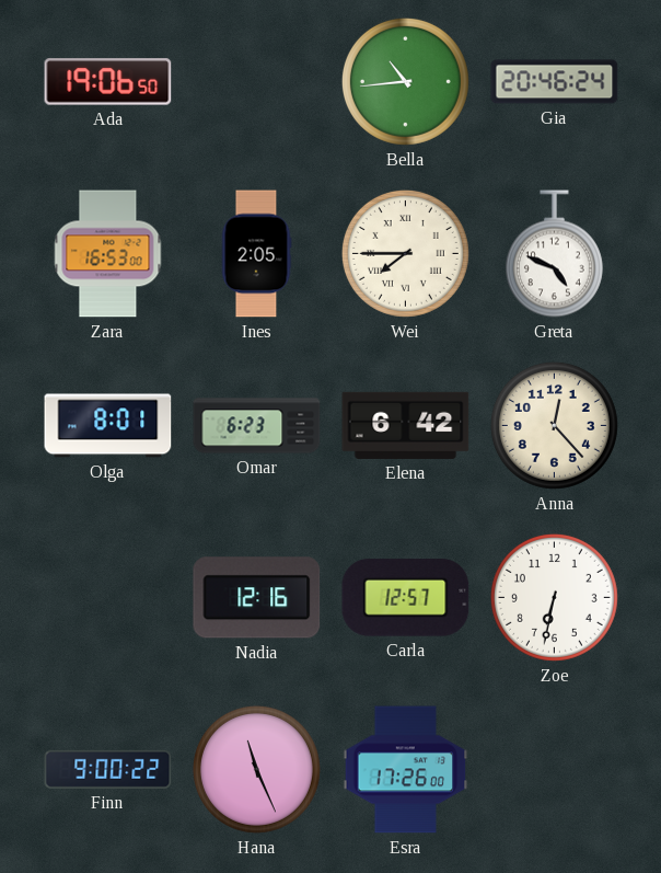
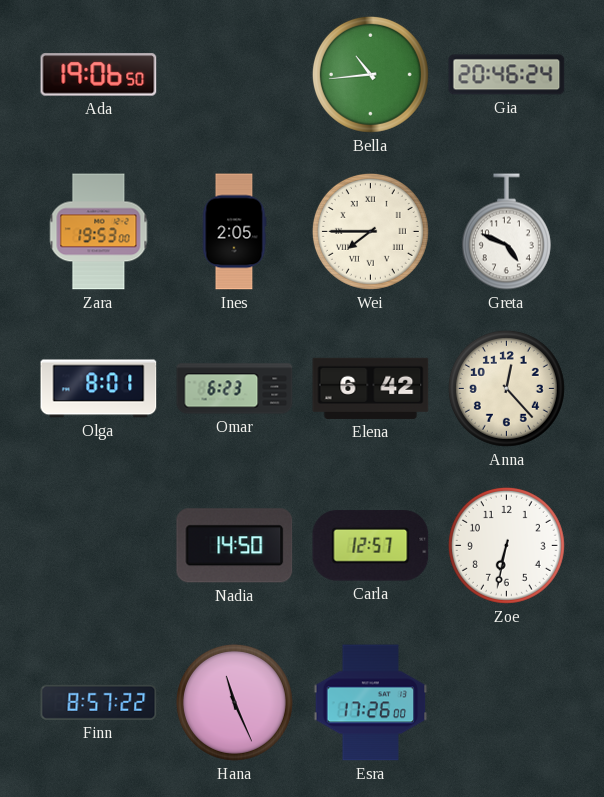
Zara: 16:53 -> 19:53 (99, 232)
Nadia: 12:16 -> 14:50 (235, 546)
Finn: 9:00 -> 8:57 (99, 702)
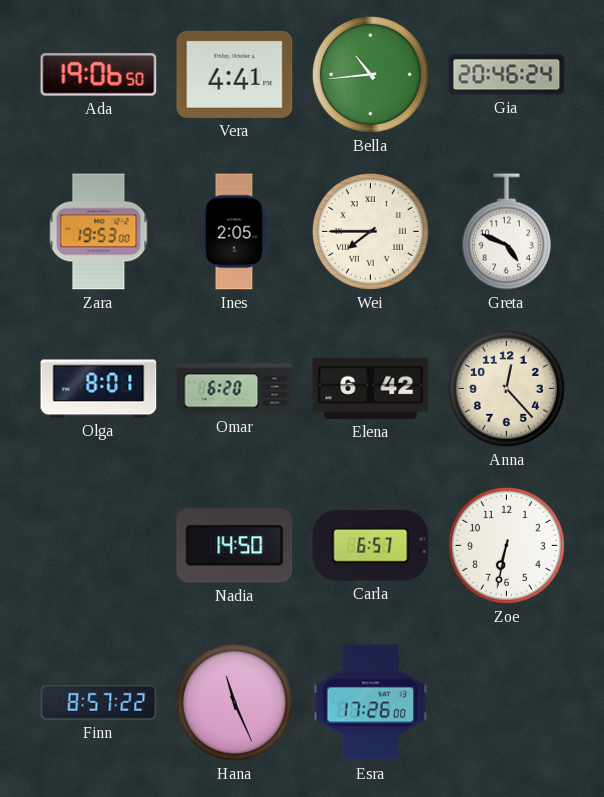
Vera: none -> 4:41 (235, 74)
Omar: 6:23 -> 6:20 (235, 389)
Carla: 12:57 -> 6:57 (371, 546)
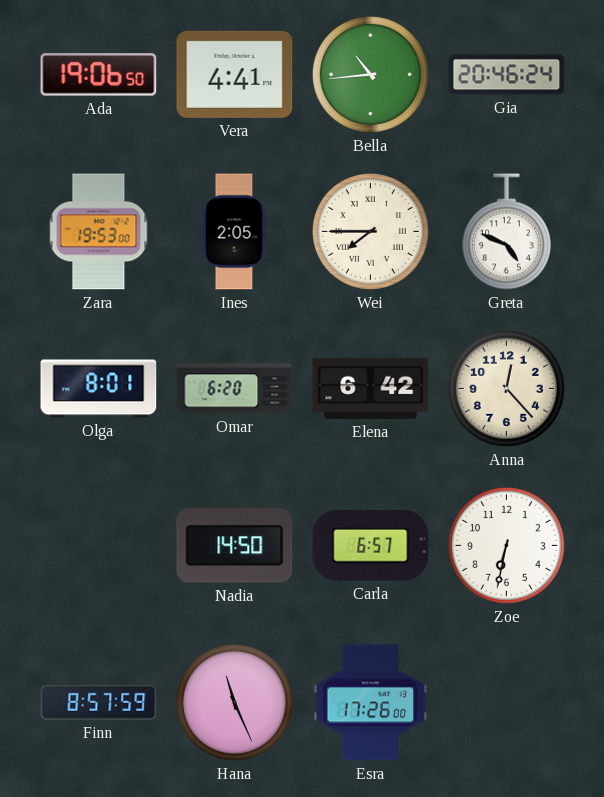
Finn: 8:57:22 -> 8:57:59 (99, 702)
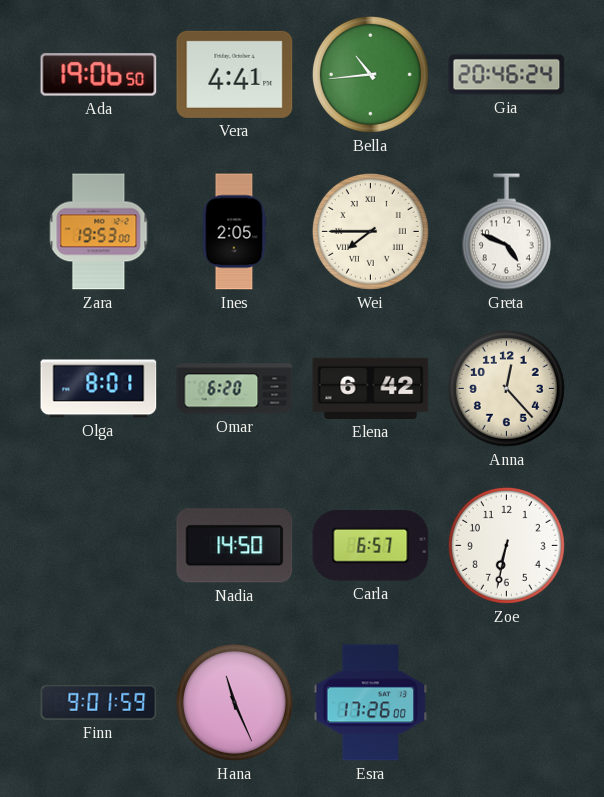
Finn: 8:57 -> 9:01 (99, 702)
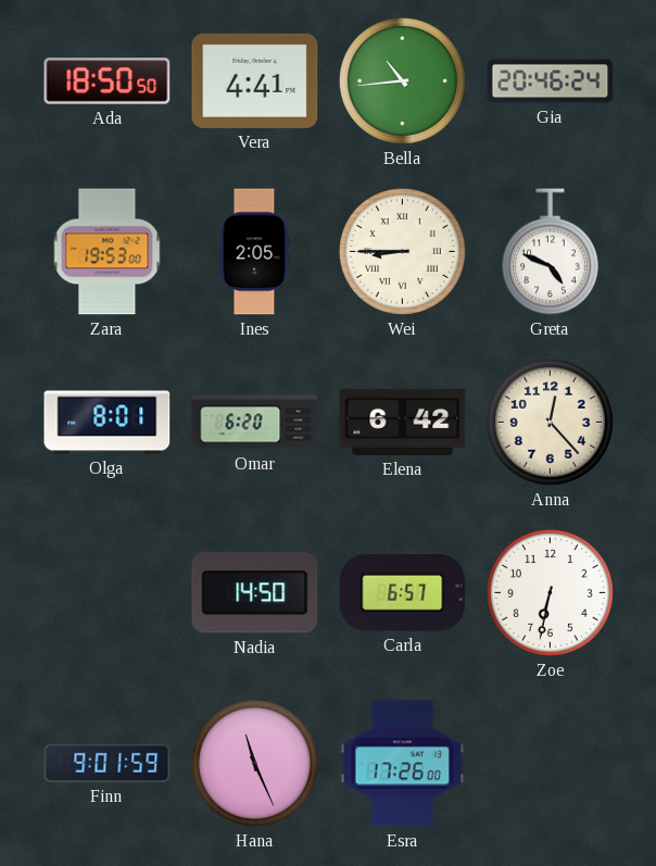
Ada: 19:06 -> 18:50 (108, 81)
Wei: 7:45 -> 8:45 (402, 251)
